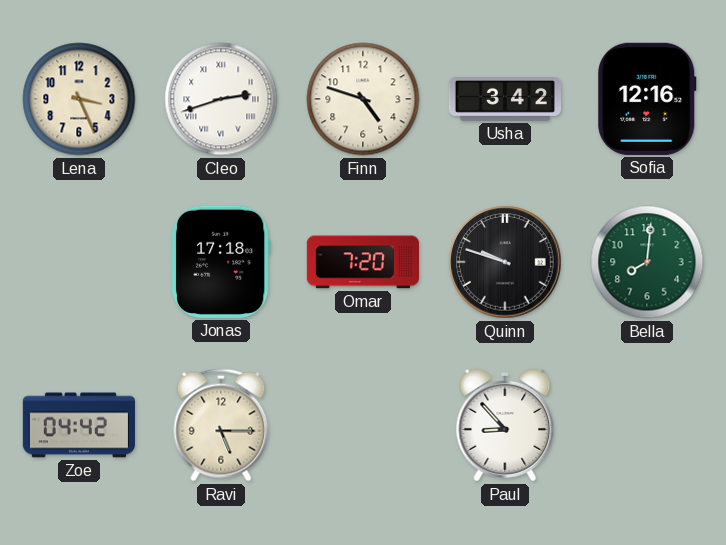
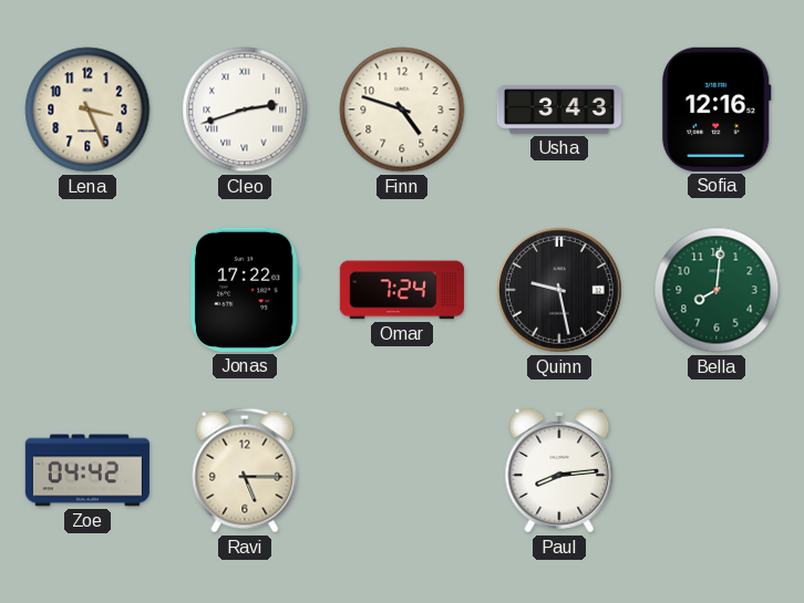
Usha: 3:42 -> 3:43 (558, 111)
Jonas: 17:18 -> 17:22 (245, 290)
Omar: 7:20 -> 7:24 (402, 290)
Quinn: 9:48 -> 9:28 (559, 290)
Paul: 8:53 -> 8:14 (559, 470)
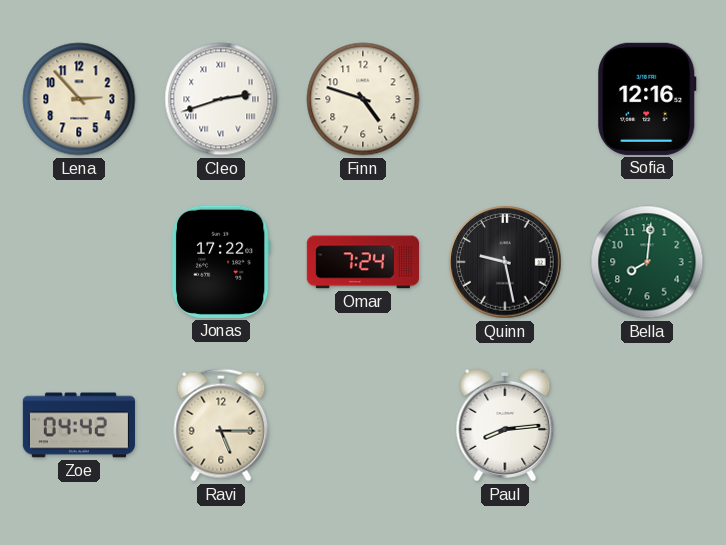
Lena: 3:26 -> 2:53 (79, 99)
Usha: 3:43 -> none (558, 111)
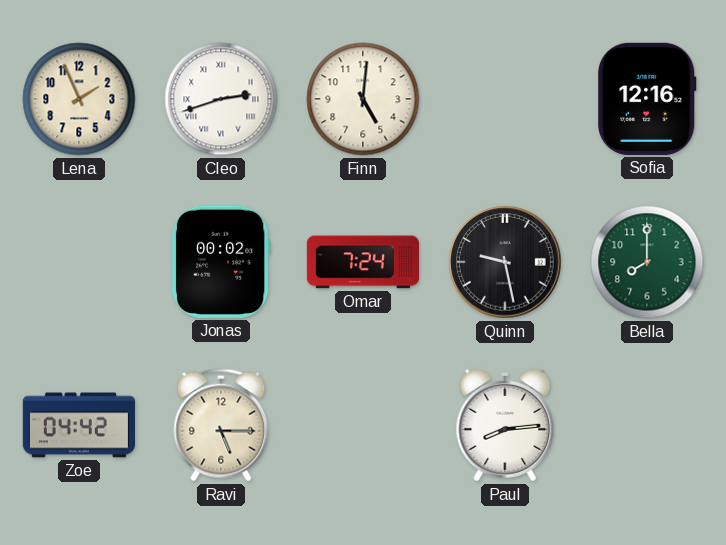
Lena: 2:53 -> 1:56 (79, 99)
Finn: 4:48 -> 5:01 (363, 99)
Jonas: 17:22 -> 00:02 (221, 262)
Bella: 8:01 -> 8:00 (647, 262)
